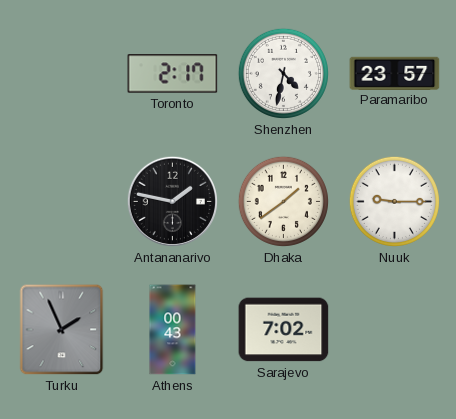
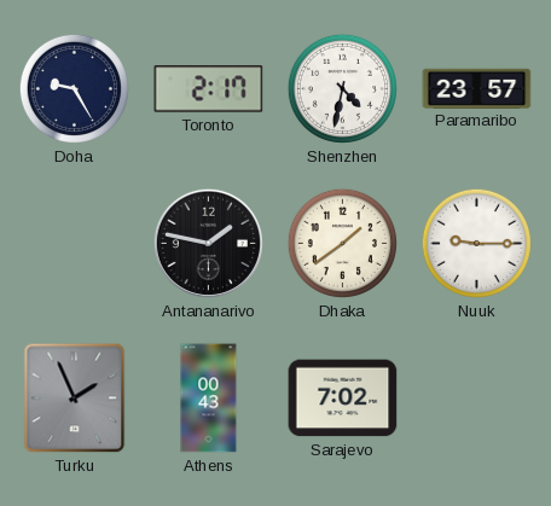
Doha: none -> 9:25 (74, 88)
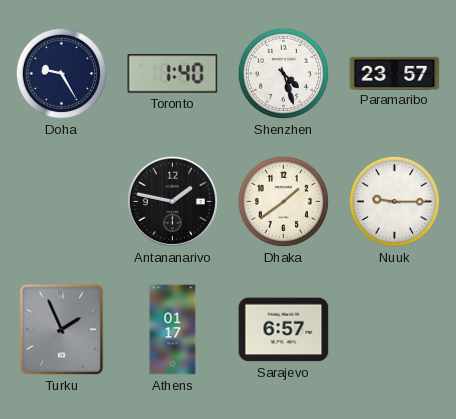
Toronto: 2:17 -> 1:40 (173, 74)
Shenzhen: 4:32 -> 4:27 (283, 73)
Athens: 00:43 -> 01:17 (173, 330)
Sarajevo: 7:02 -> 6:57 (284, 330)
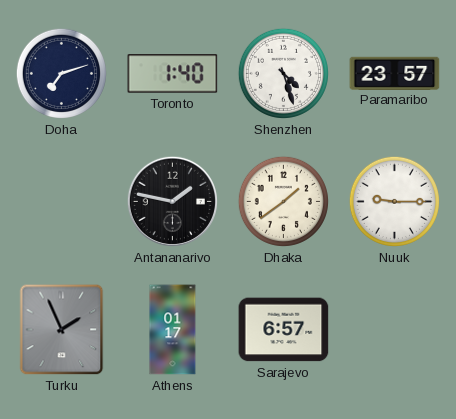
Doha: 9:25 -> 7:12 (61, 73)
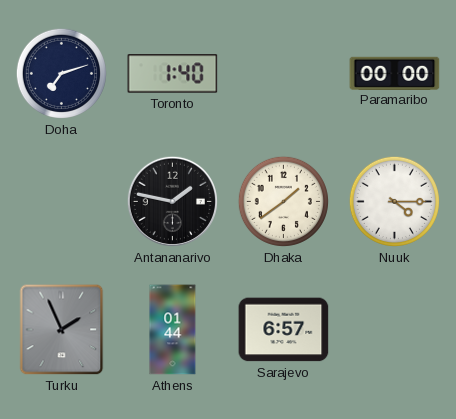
Shenzhen: 4:27 -> none (283, 73)
Paramaribo: 23:57 -> 00:00 (395, 73)
Nuuk: 9:15 -> 4:15 (394, 201)
Athens: 01:17 -> 01:44 (173, 330)
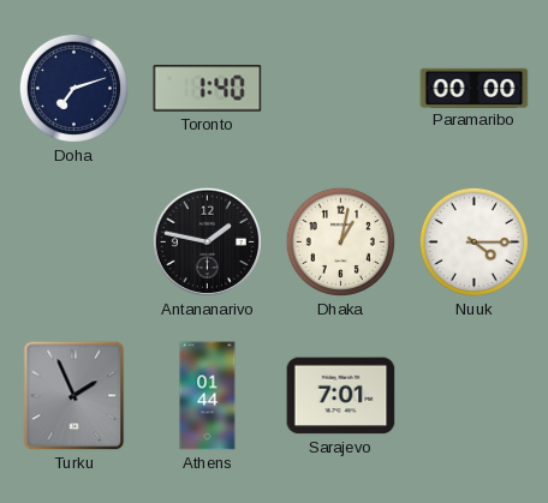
Dhaka: 1:39 -> 1:02 (340, 241)
Sarajevo: 6:57 -> 7:01 (341, 396)
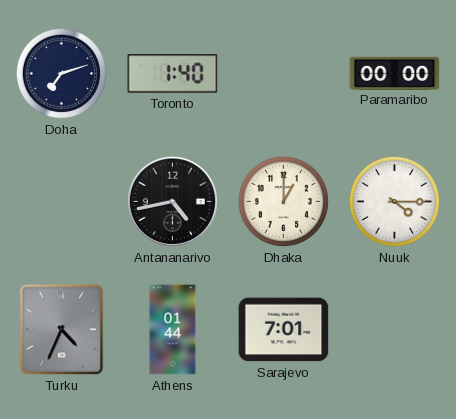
Antananarivo: 1:47 -> 4:43 (172, 201)
Dhaka: 1:02 -> 1:00 (283, 201)
Turku: 1:56 -> 4:34 (62, 330)
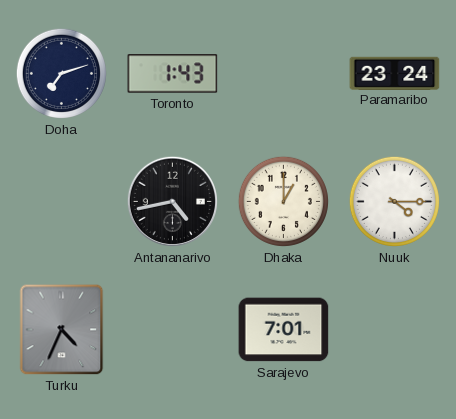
Toronto: 1:40 -> 1:43 (173, 74)
Paramaribo: 00:00 -> 23:24 (395, 73)
Athens: 01:44 -> none (173, 330)
